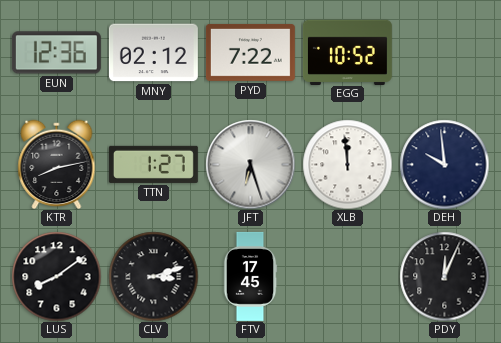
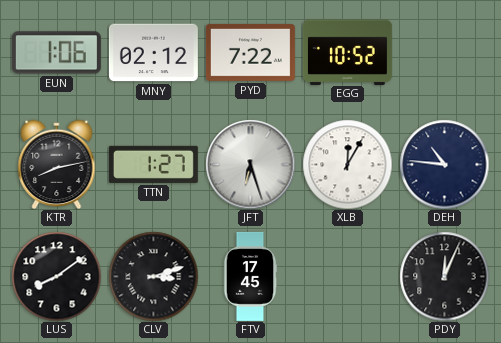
EUN: 12:36 -> 1:06 (56, 53)
XLB: 11:59 -> 12:05 (347, 164)
DEH: 9:59 -> 10:46 (444, 164)
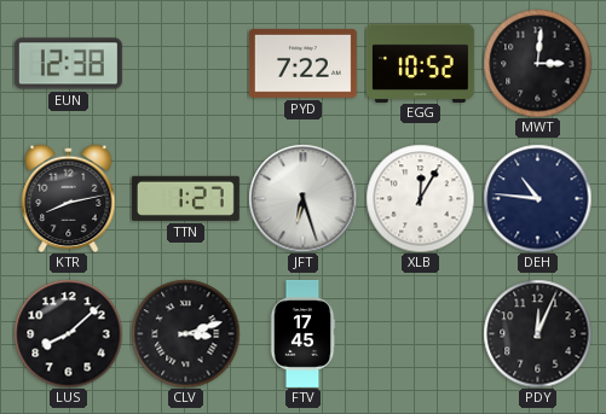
EUN: 1:06 -> 12:38 (68, 64)
MNY: 02:12 -> none (153, 53)
MWT: none -> 3:01 (537, 63)
LUS: 8:09 -> 8:08 (68, 333)
